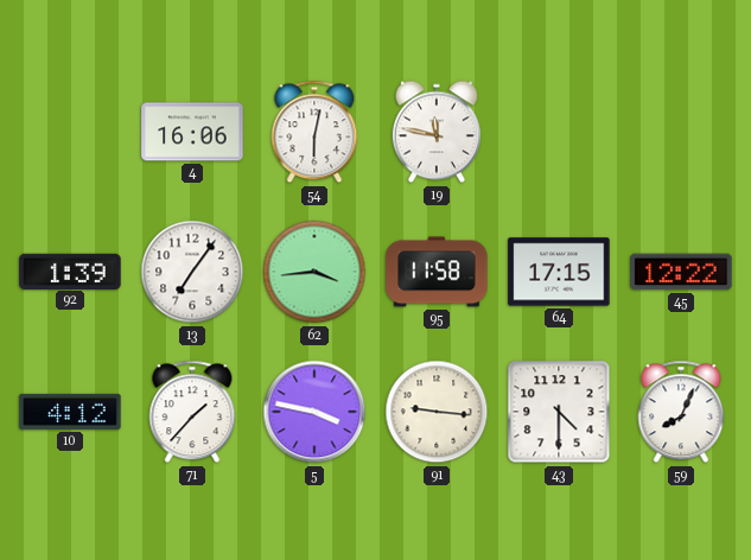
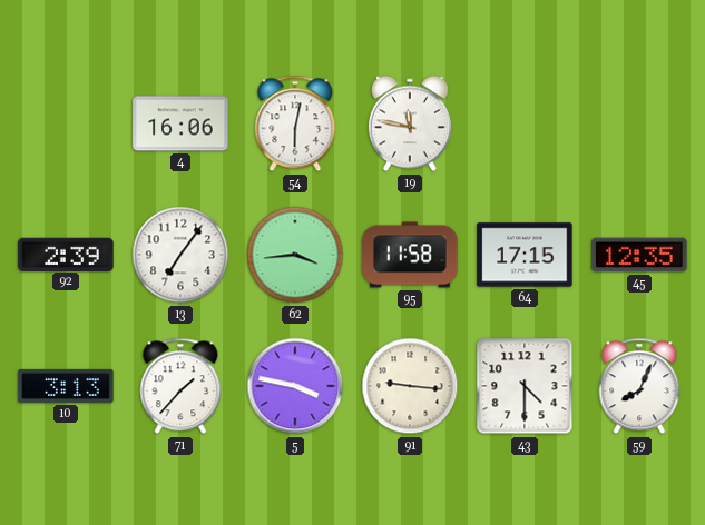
92: 1:39 -> 2:39 (66, 254)
45: 12:22 -> 12:35 (639, 255)
10: 4:12 -> 3:13 (66, 386)
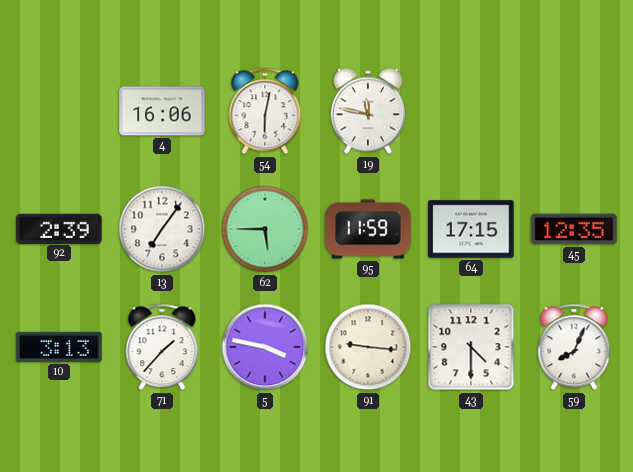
62: 3:44 -> 5:45 (265, 229)
95: 11:58 -> 11:59 (368, 229)
